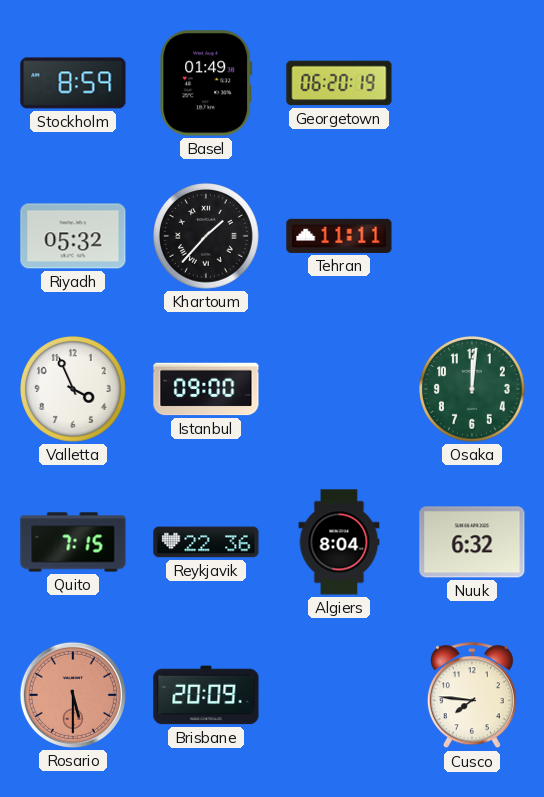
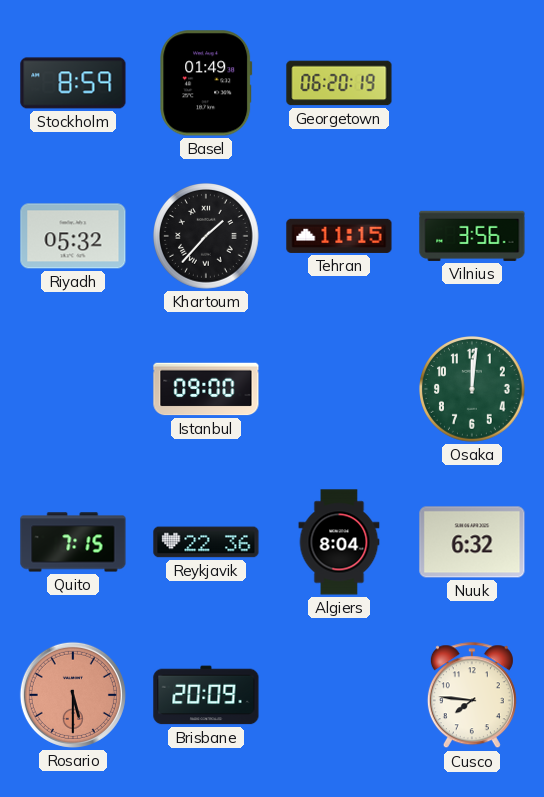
Tehran: 11:11 -> 11:15 (339, 236)
Vilnius: none -> 3:56 (472, 236)
Valletta: 3:56 -> none (74, 390)
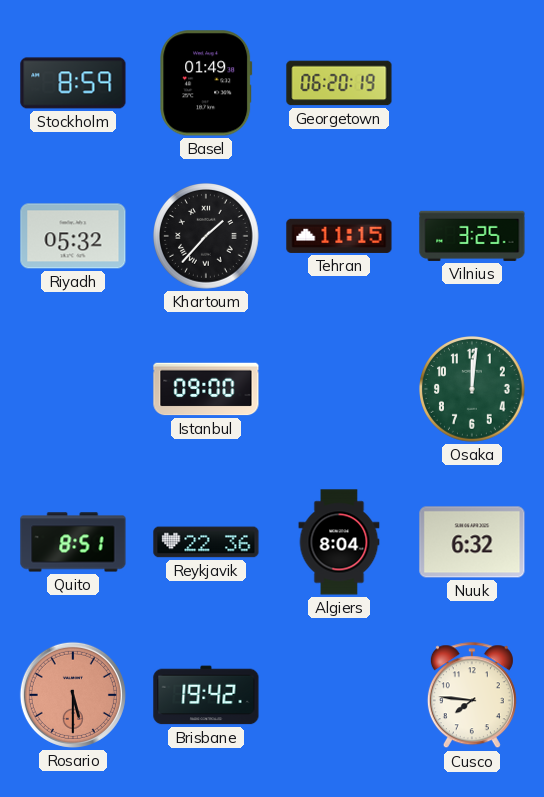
Vilnius: 3:56 -> 3:25 (472, 236)
Quito: 7:15 -> 8:51 (73, 542)
Brisbane: 20:09 -> 19:42 (206, 695)
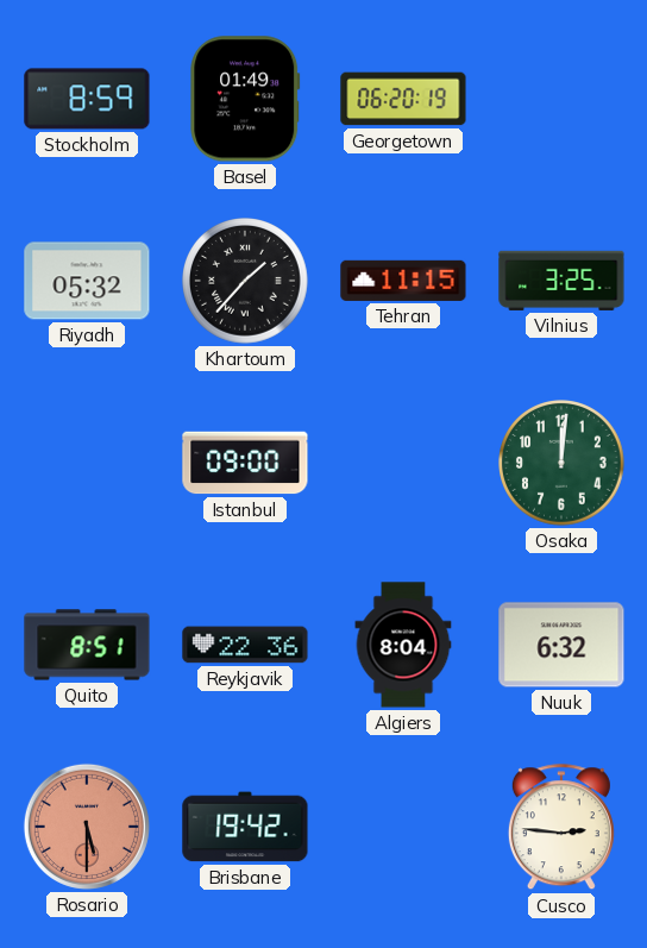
Cusco: 7:46 -> 2:46 (561, 828)
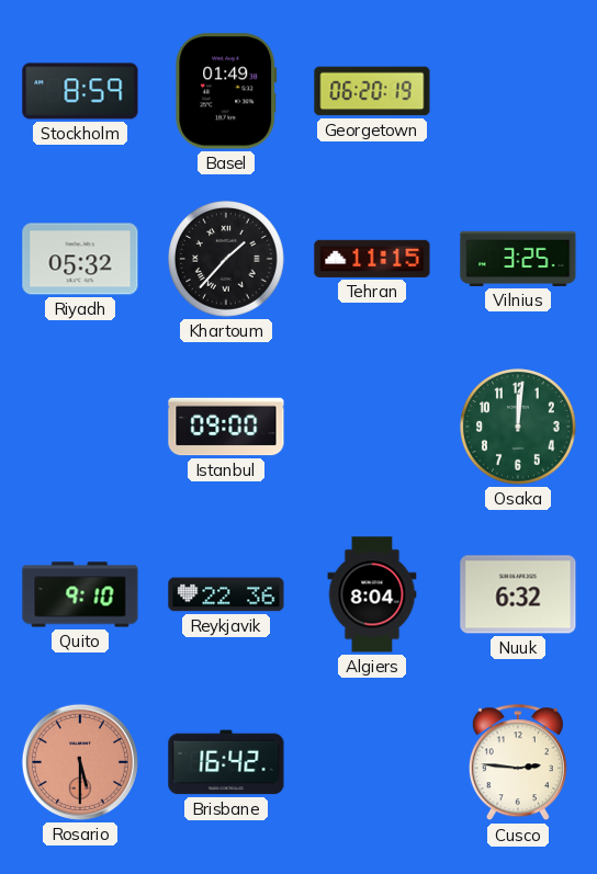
Quito: 8:51 -> 9:10 (80, 594)
Brisbane: 19:42 -> 16:42 (226, 762)
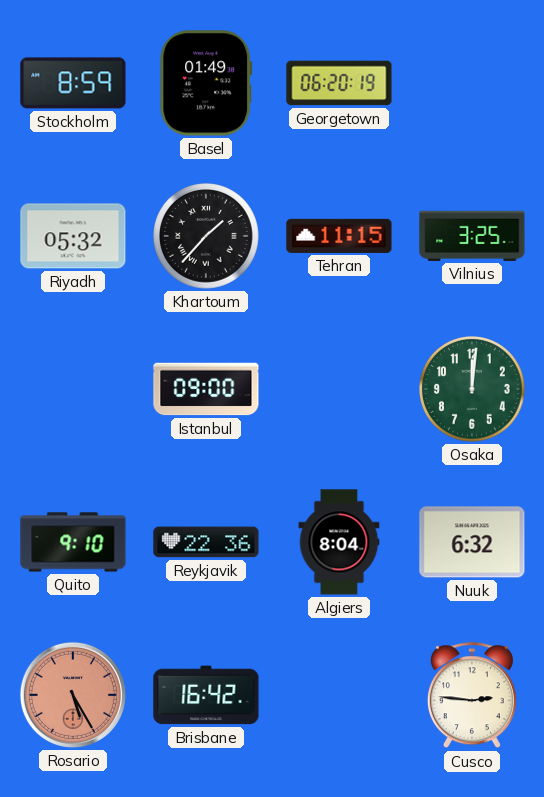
Rosario: 5:30 -> 5:25 (73, 695)
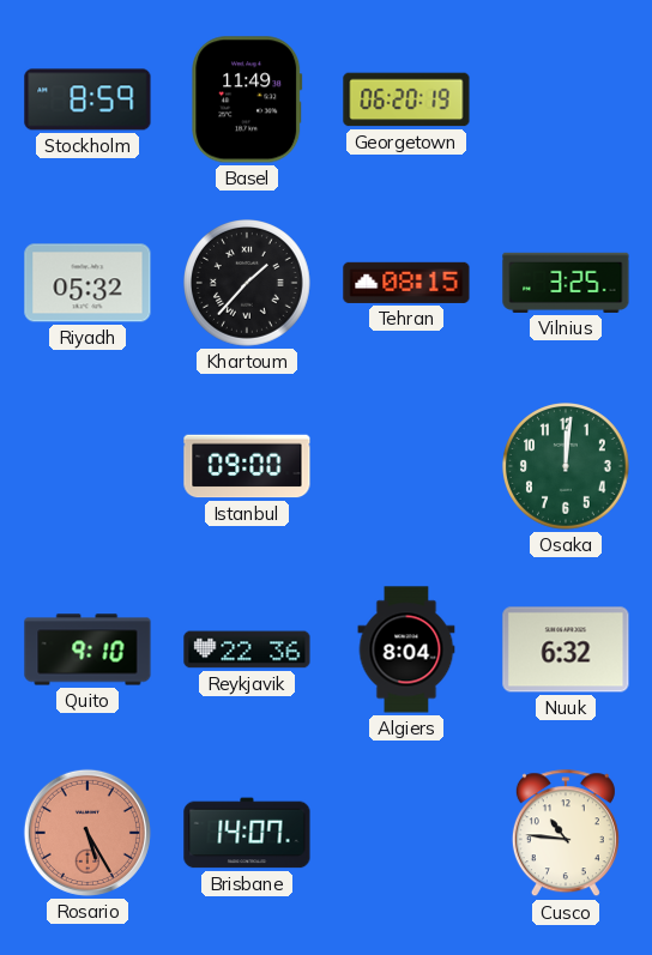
Basel: 01:49 -> 11:49 (247, 99)
Tehran: 11:15 -> 08:15 (406, 283)
Brisbane: 16:42 -> 14:07 (247, 833)
Cusco: 2:46 -> 10:46 (566, 834)
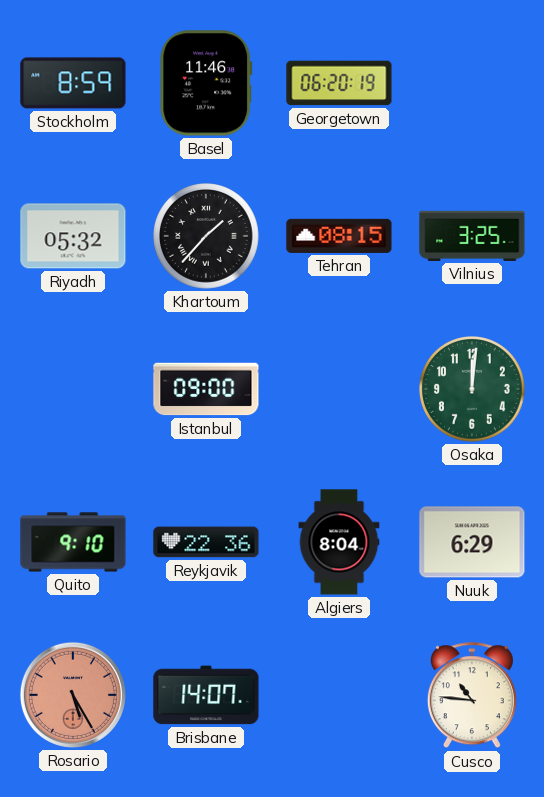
Basel: 11:49 -> 11:46 (206, 83)
Nuuk: 6:32 -> 6:29 (472, 542)
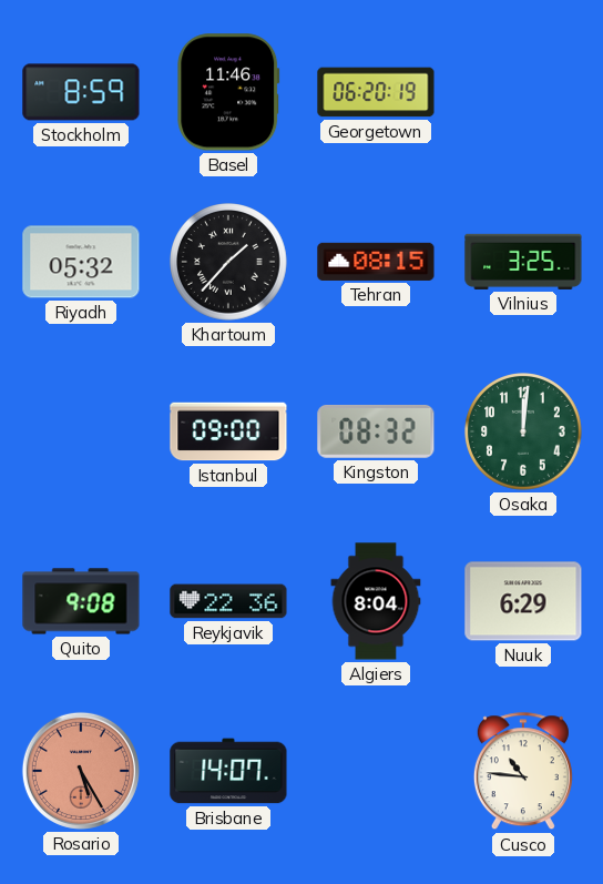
Kingston: none -> 08:32 (376, 431)
Quito: 9:10 -> 9:08 (81, 601)
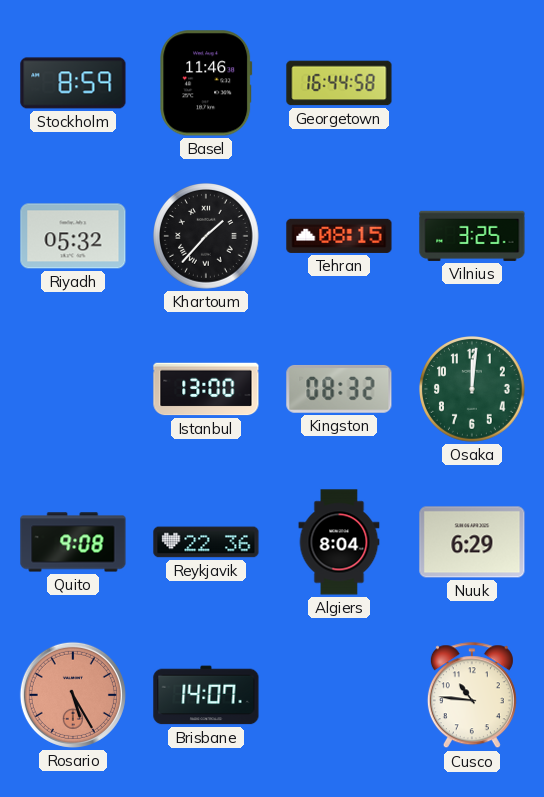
Georgetown: 06:20 -> 16:44 (339, 83)
Istanbul: 09:00 -> 13:00 (206, 389)
